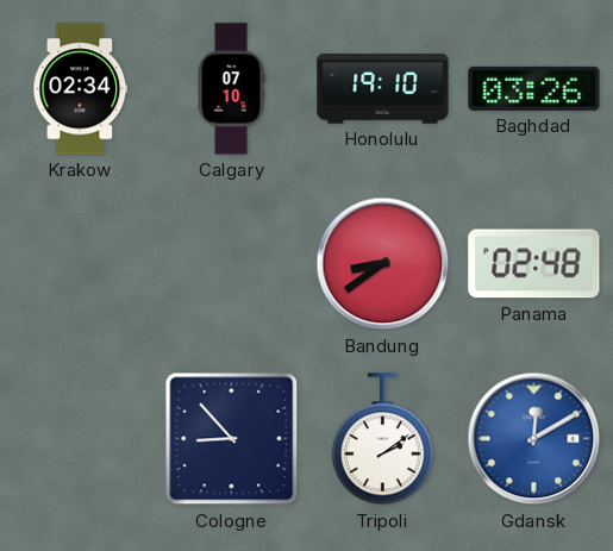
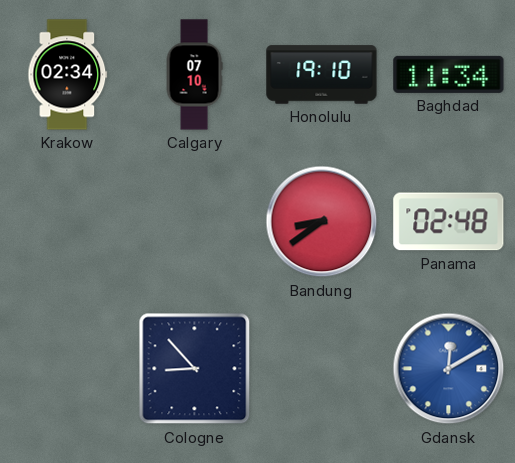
Baghdad: 03:26 -> 11:34 (449, 74)
Tripoli: 2:09 -> none (382, 439)
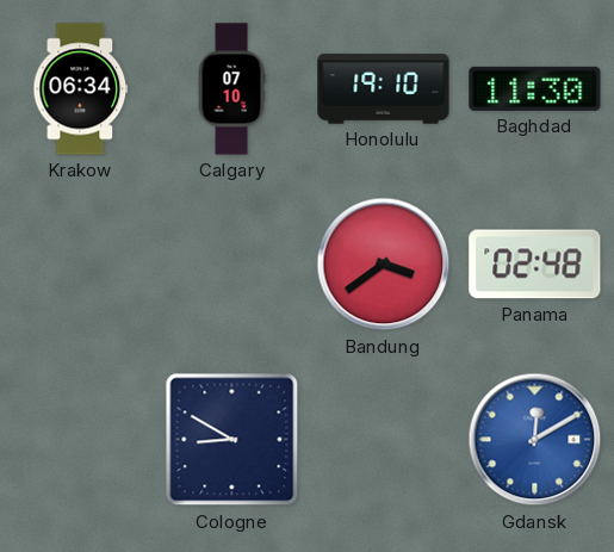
Krakow: 02:34 -> 06:34 (81, 89)
Baghdad: 11:34 -> 11:30 (535, 88)
Bandung: 8:39 -> 3:39 (384, 265)
Cologne: 8:53 -> 8:50 (232, 440)
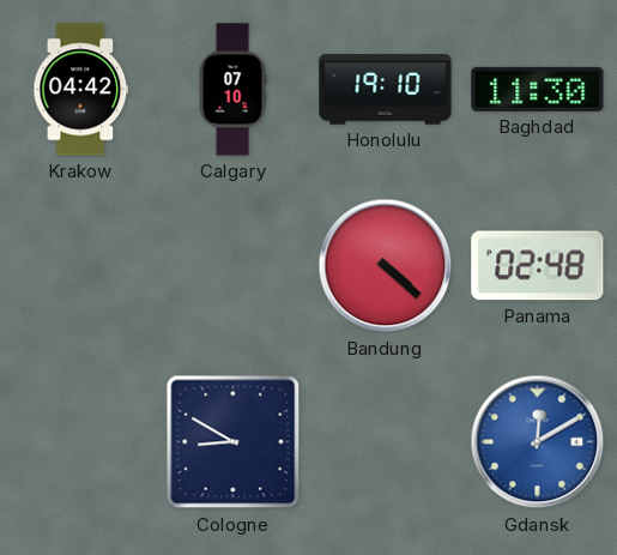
Krakow: 06:34 -> 04:42 (81, 90)
Bandung: 3:39 -> 4:22 (386, 266)
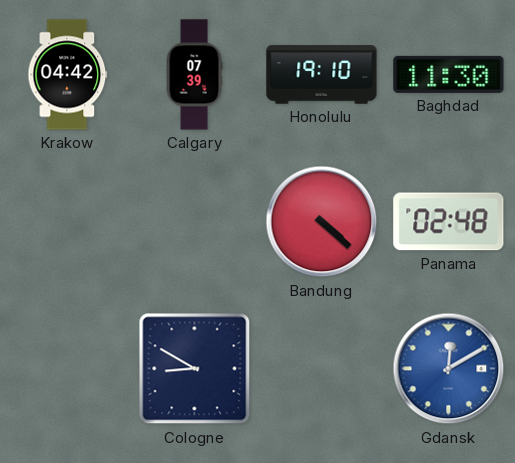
Calgary: 07:10 -> 07:39 (194, 75)
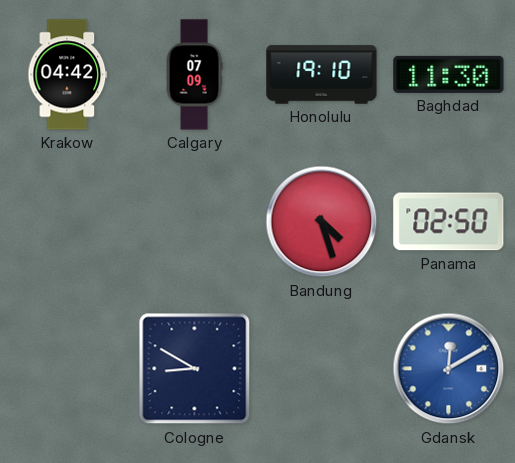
Calgary: 07:39 -> 07:09 (194, 75)
Bandung: 4:22 -> 4:27 (322, 222)
Panama: 02:48 -> 02:50 (449, 222)
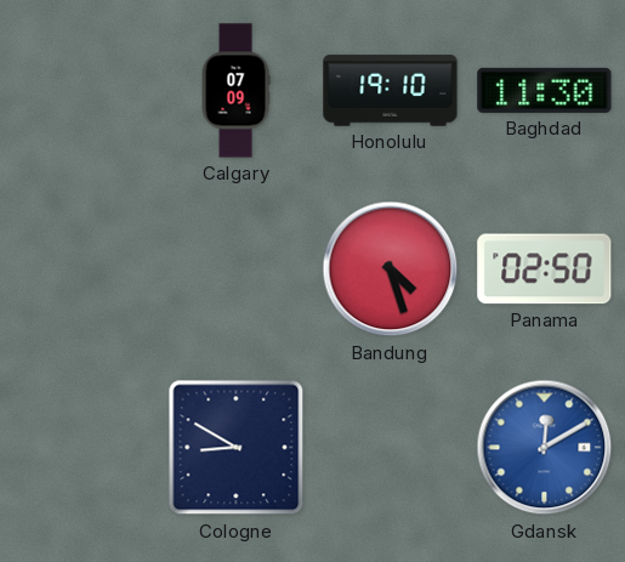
Krakow: 04:42 -> none (68, 75)
